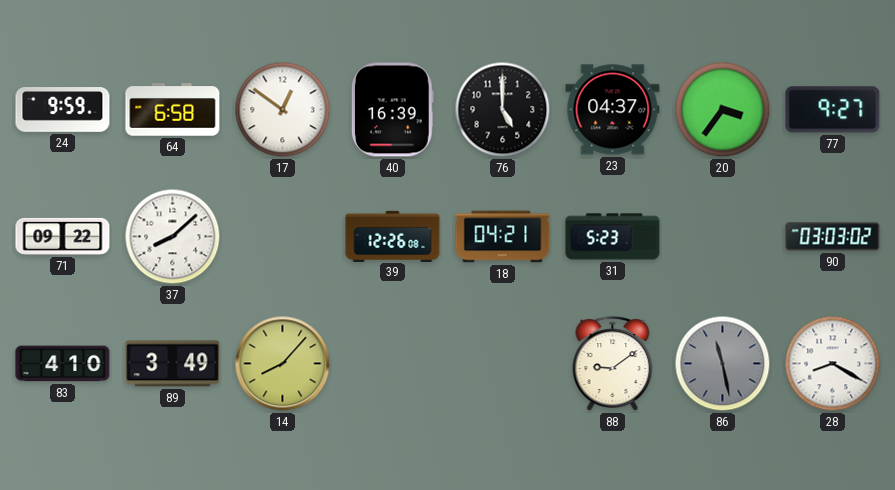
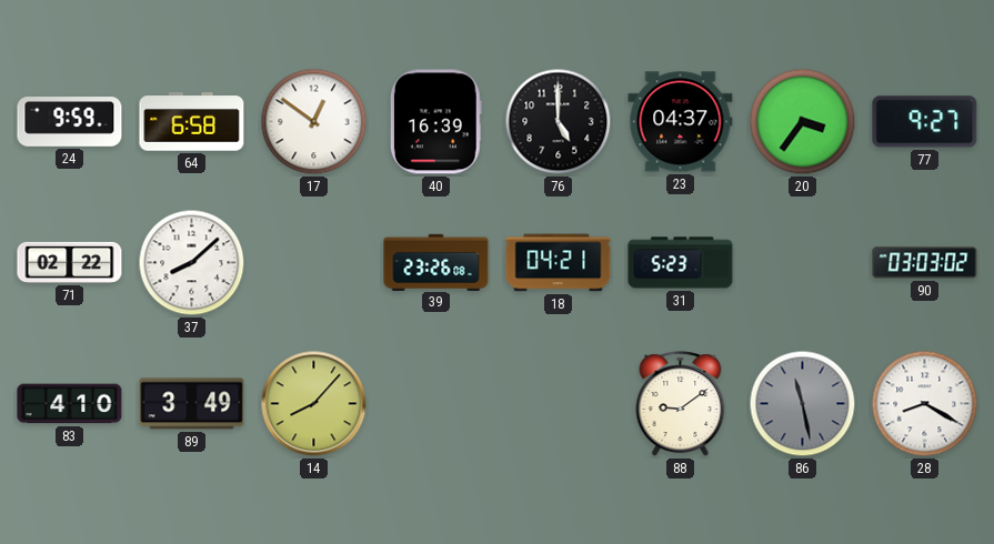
71: 09:22 -> 02:22 (70, 262)
39: 12:26 -> 23:26 (436, 262)
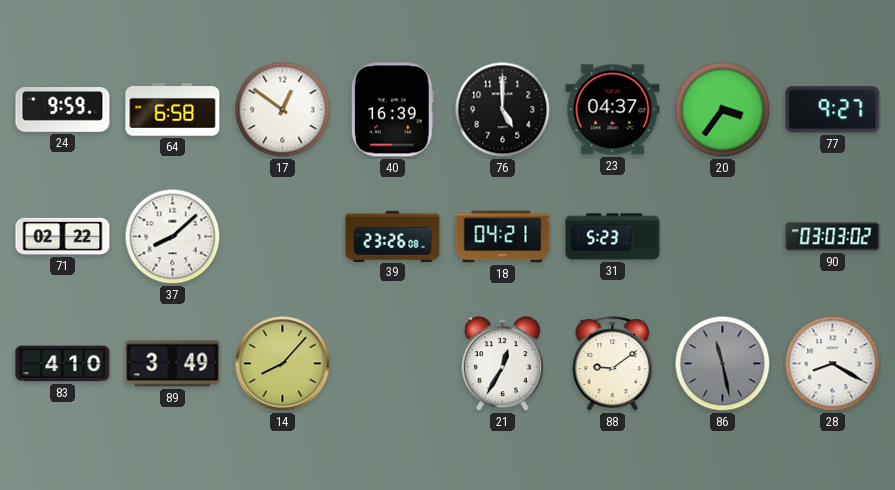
21: none -> 12:35 (502, 364)
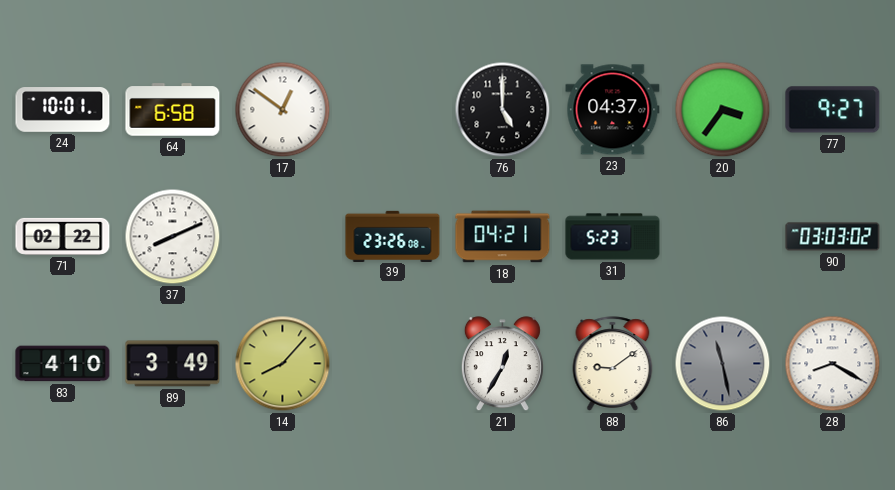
24: 9:59 -> 10:01 (63, 110)
40: 16:39 -> none (392, 110)
37: 8:08 -> 8:11 (173, 237)
